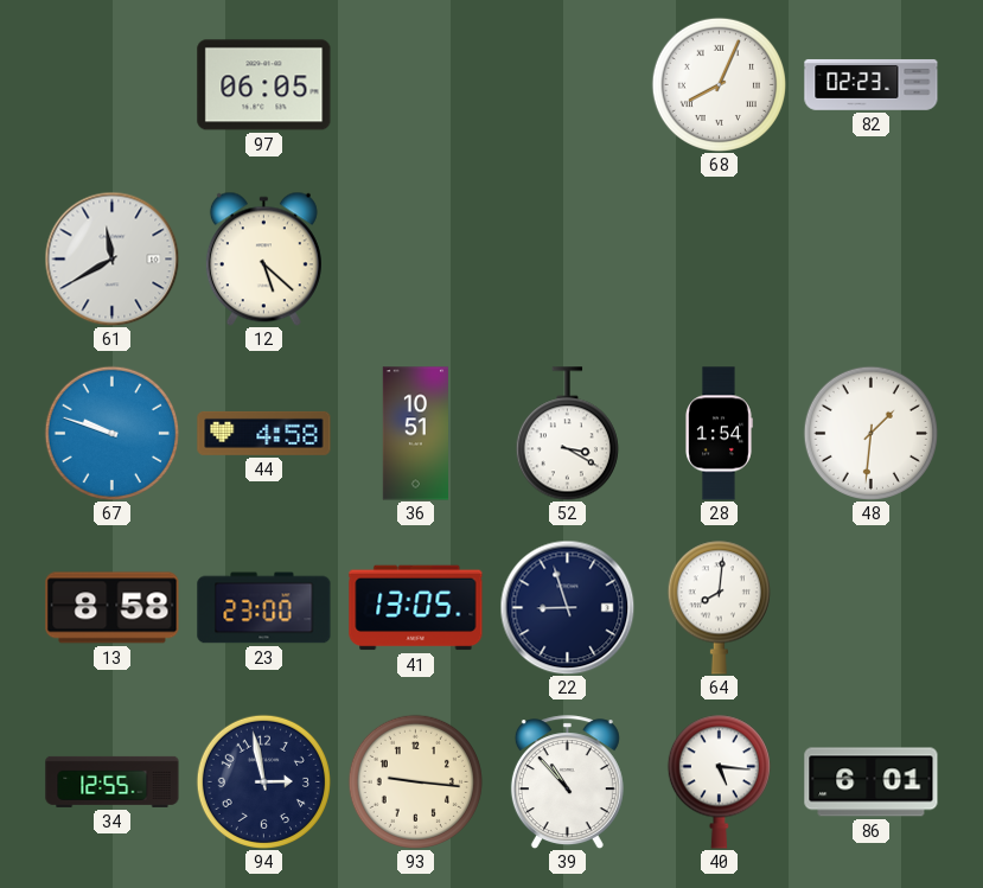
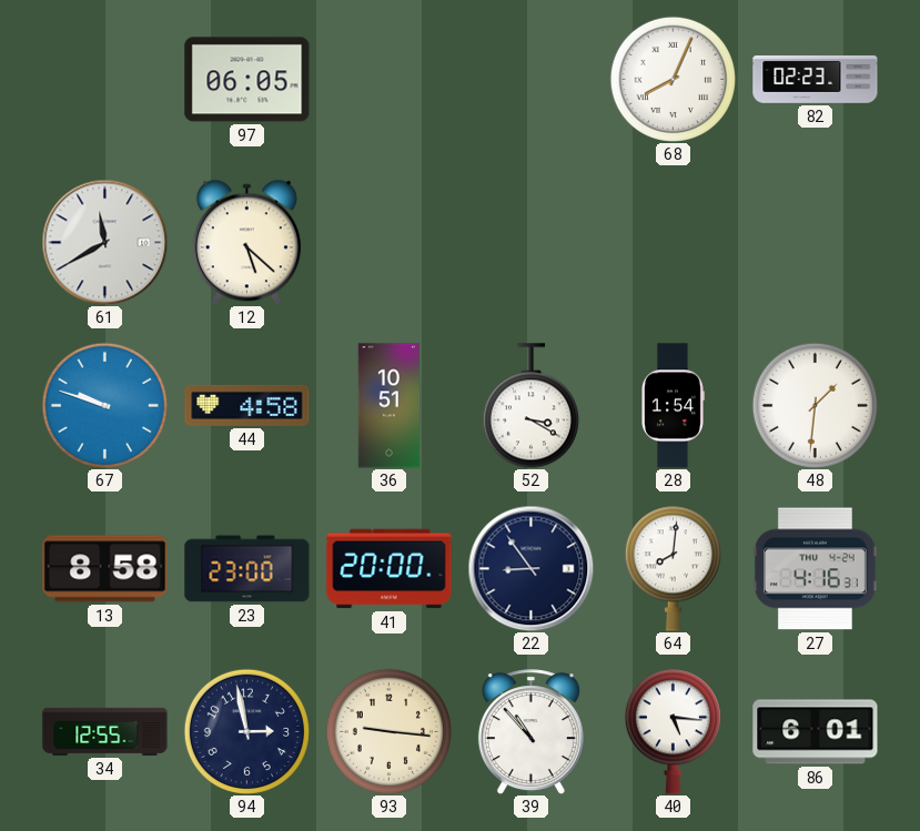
41: 13:05 -> 20:00 (390, 569)
22: 8:57 -> 8:54 (530, 568)
27: none -> 4:16 (815, 569)
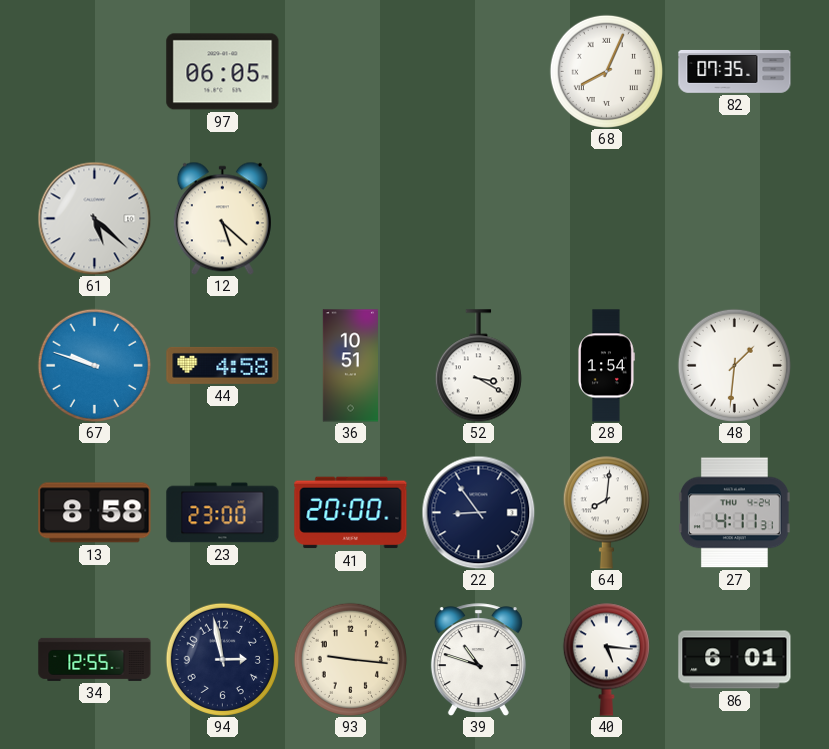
82: 02:23 -> 07:35 (735, 71)
61: 11:40 -> 5:22 (94, 218)
27: 4:16 -> 4:11 (734, 513)
39: 10:53 -> 10:48 (478, 660)
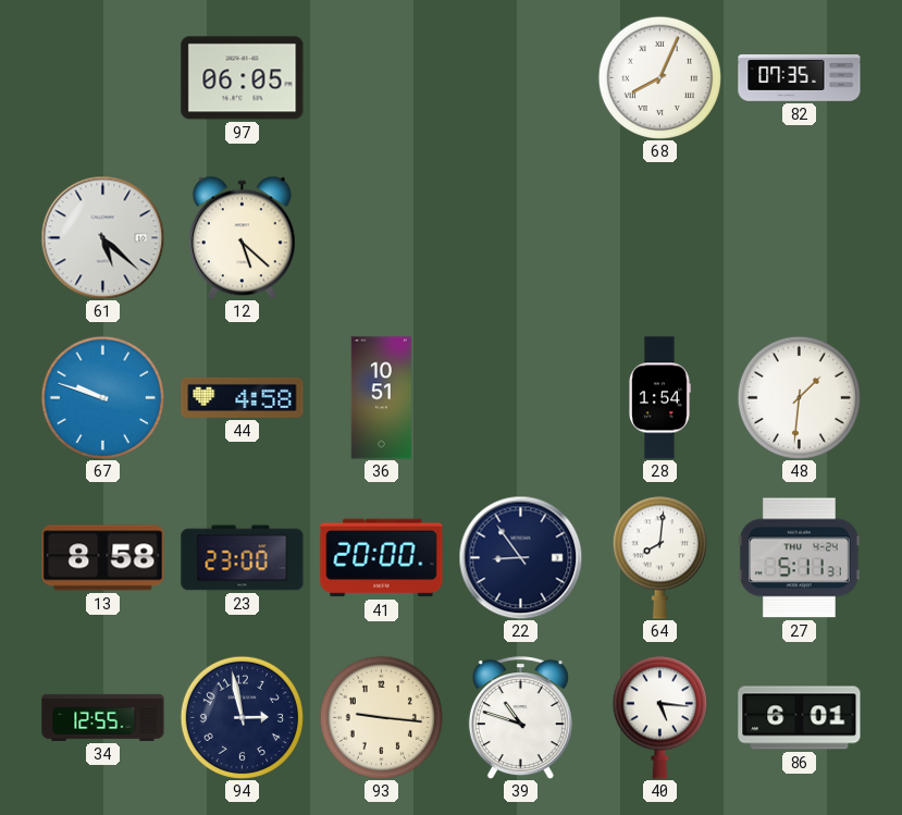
52: 3:20 -> none (478, 366)
27: 4:11 -> 5:11 (799, 558)
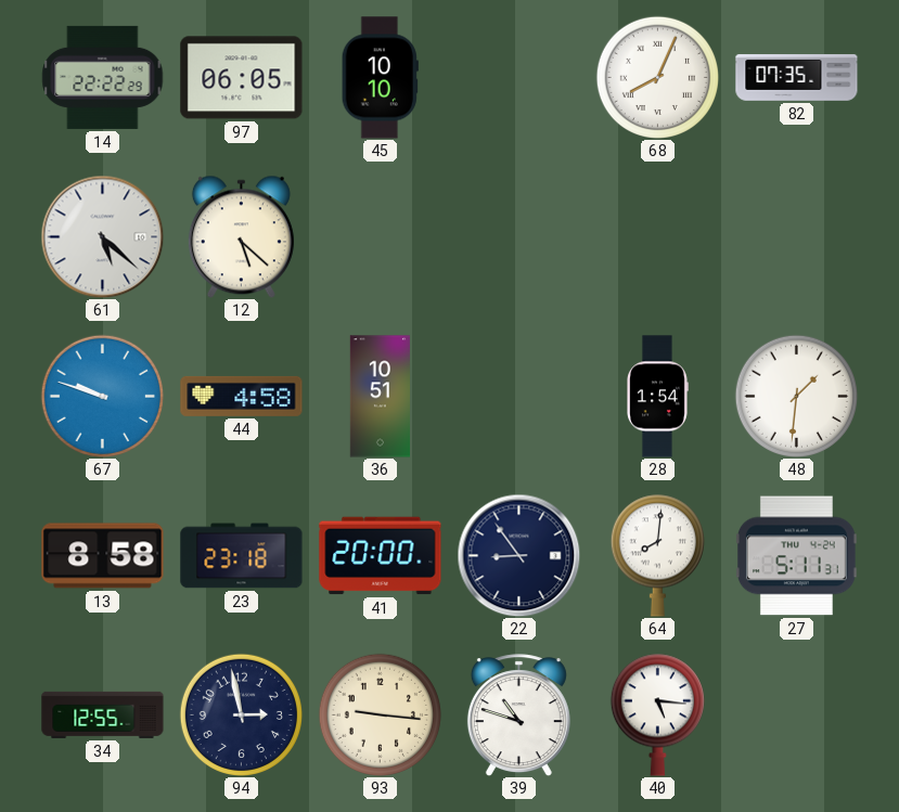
14: none -> 22:22 (103, 77)
45: none -> 10:10 (380, 78)
23: 23:00 -> 23:18 (242, 556)
86: 6:01 -> none (800, 718)
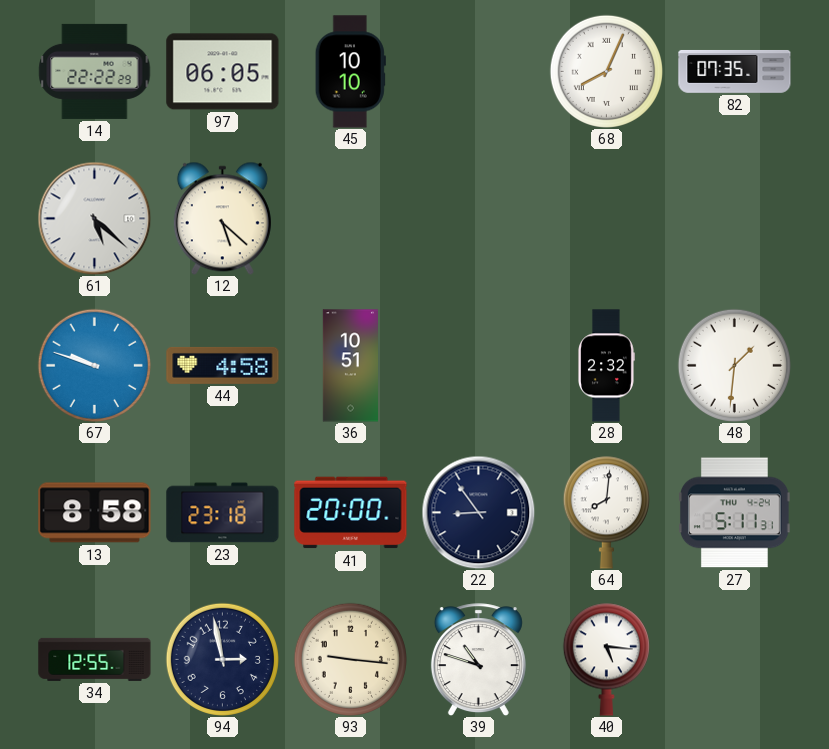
28: 1:54 -> 2:32 (607, 366)
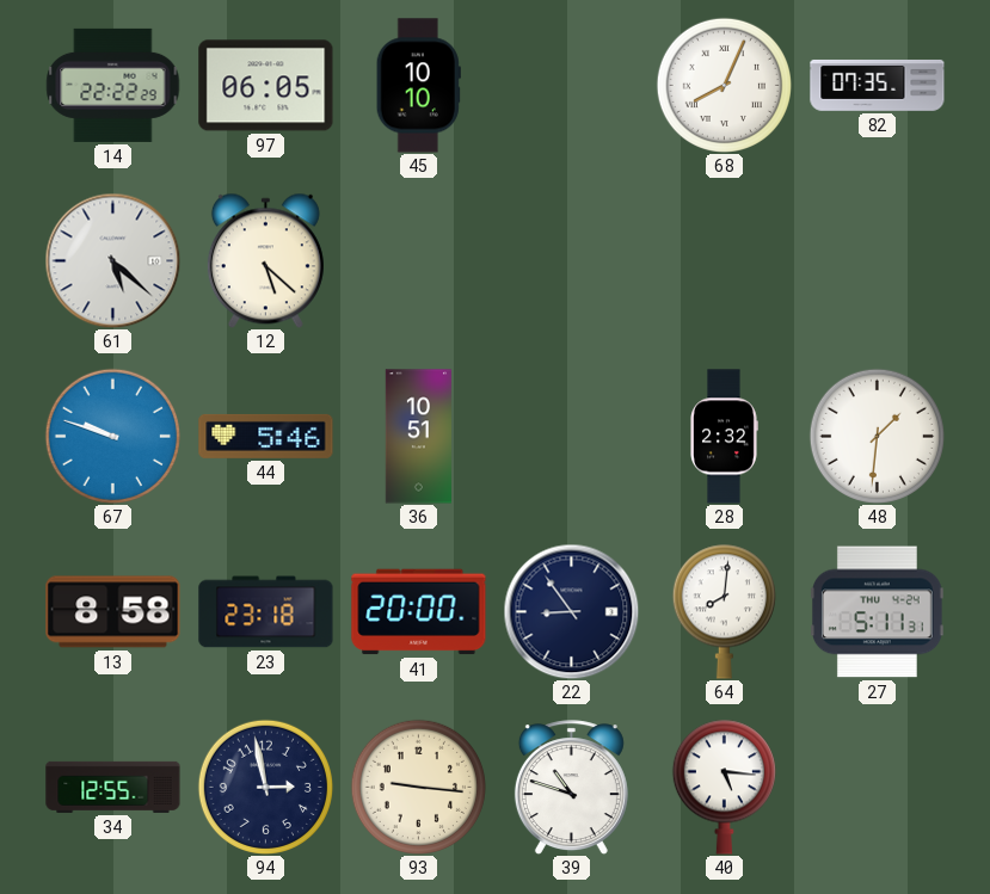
44: 4:58 -> 5:46 (266, 436)
